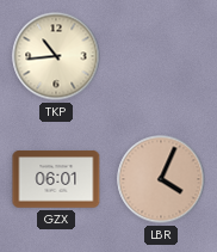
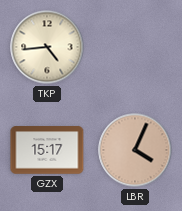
TKP: 10:44 -> 4:44 (47, 47)
GZX: 06:01 -> 15:17 (47, 150)
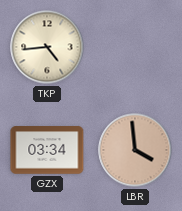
GZX: 15:17 -> 03:34 (47, 150)
LBR: 4:04 -> 3:59 (135, 150)
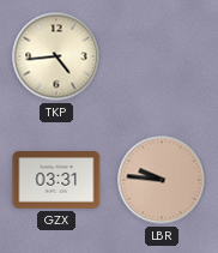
GZX: 03:34 -> 03:31 (56, 180)
LBR: 3:59 -> 9:46 (162, 180)
